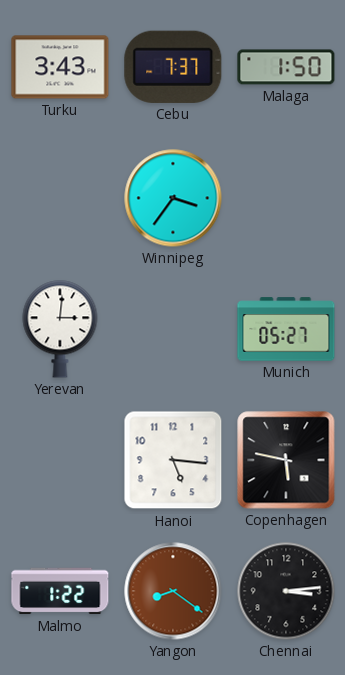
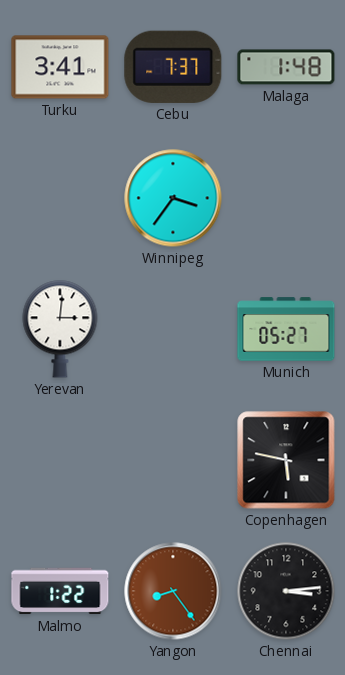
Turku: 3:43 -> 3:41 (60, 67)
Malaga: 1:50 -> 1:48 (286, 67)
Hanoi: 5:16 -> none (173, 460)
Yangon: 8:21 -> 8:24 (173, 591)
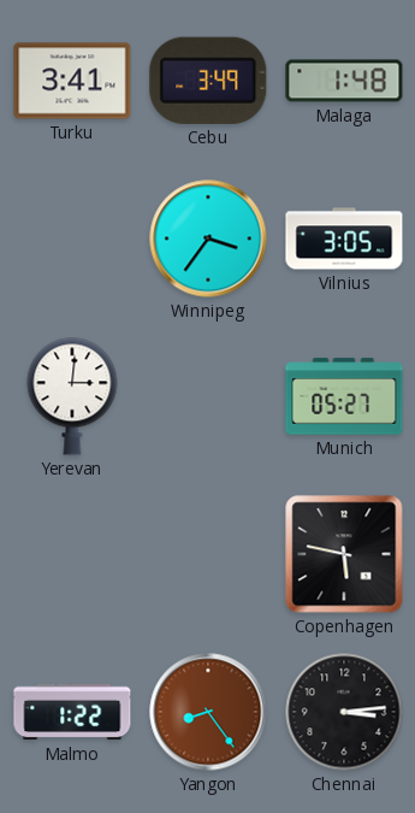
Cebu: 7:37 -> 3:49 (208, 81)
Vilnius: none -> 3:05 (344, 238)
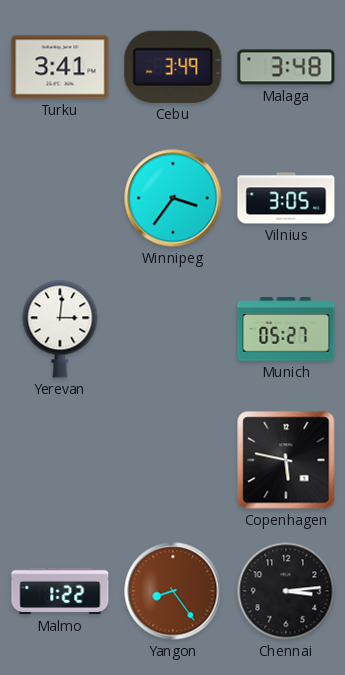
Malaga: 1:48 -> 3:48 (286, 67)
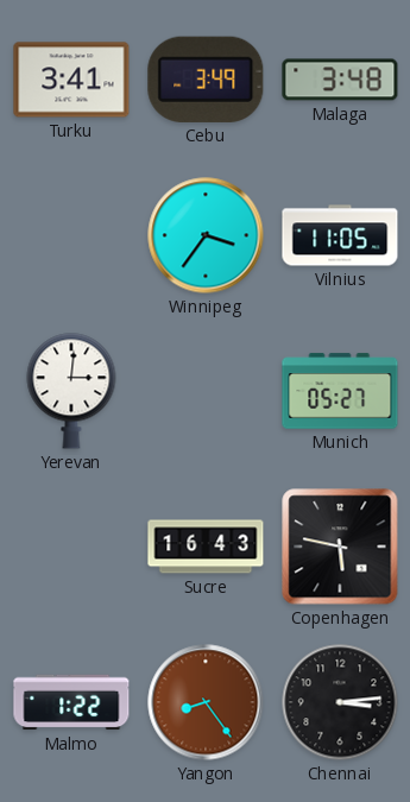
Vilnius: 3:05 -> 11:05 (340, 235)
Sucre: none -> 16:43 (206, 547)
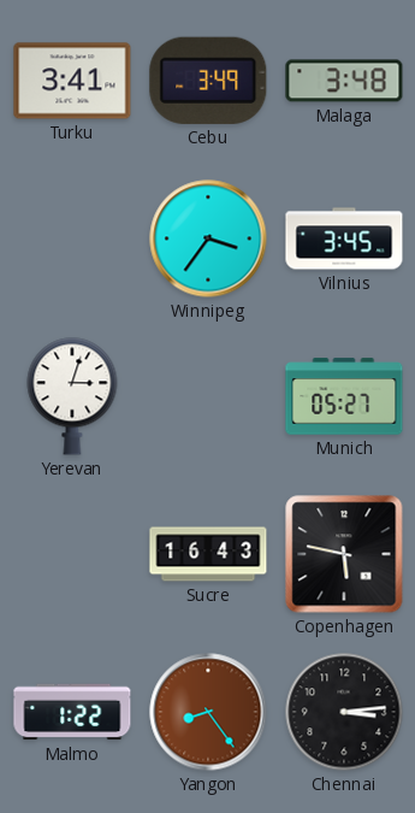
Vilnius: 11:05 -> 3:45 (344, 238)
Yerevan: 3:01 -> 3:03 (72, 396)
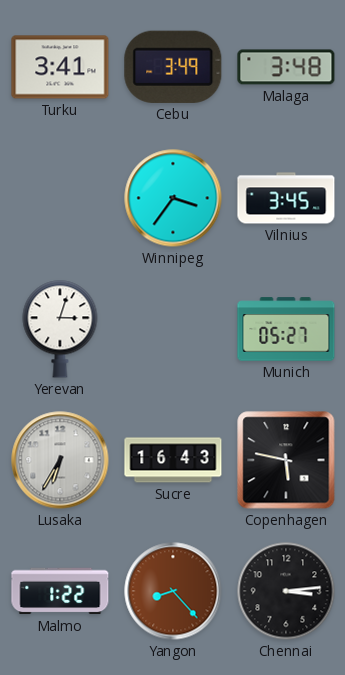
Lusaka: none -> 6:35 (60, 460)
Yangon: 8:24 -> 8:23 (173, 591)
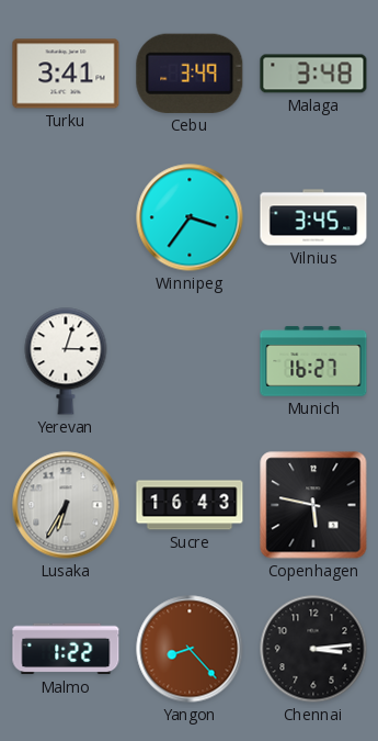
Munich: 05:27 -> 16:27 (313, 361)
